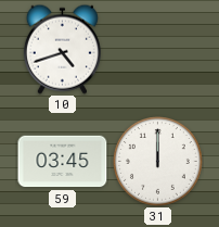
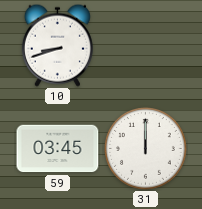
10: 4:42 -> 8:42 (57, 45)
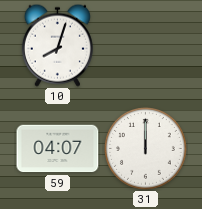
10: 8:42 -> 8:03 (57, 45)
59: 03:45 -> 04:07 (58, 149)
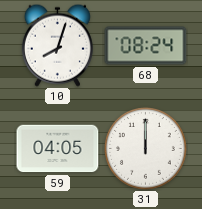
68: none -> 08:24 (146, 46)
59: 04:07 -> 04:05 (58, 149)
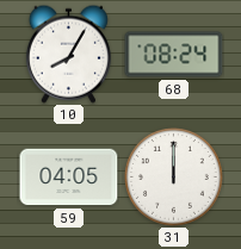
10: 8:03 -> 8:05 (68, 54)
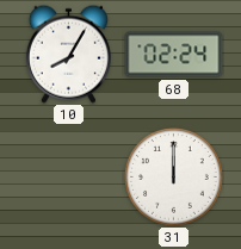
68: 08:24 -> 02:24 (174, 55)
59: 04:05 -> none (69, 178)
